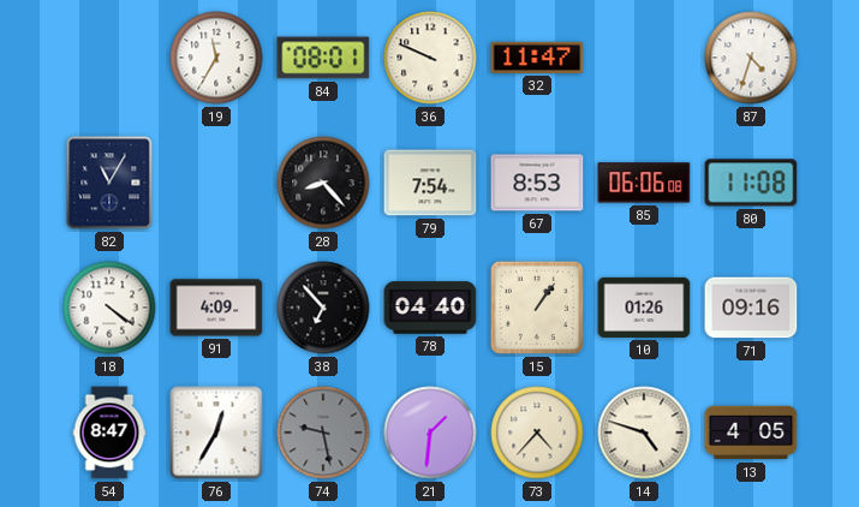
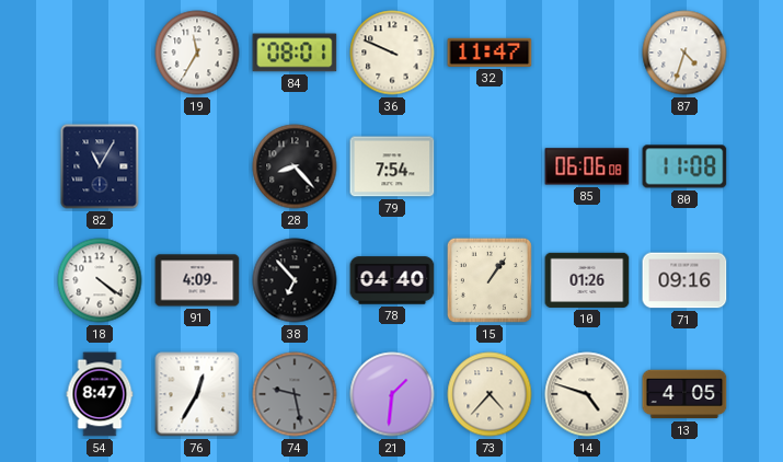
67: 8:53 -> none (537, 183)
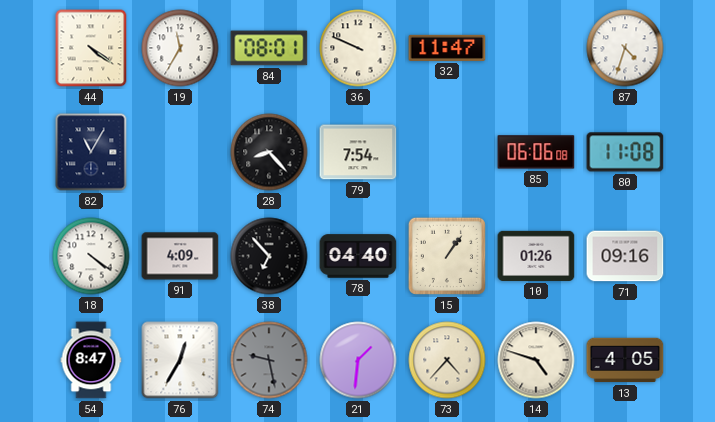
44: none -> 4:21 (91, 48)
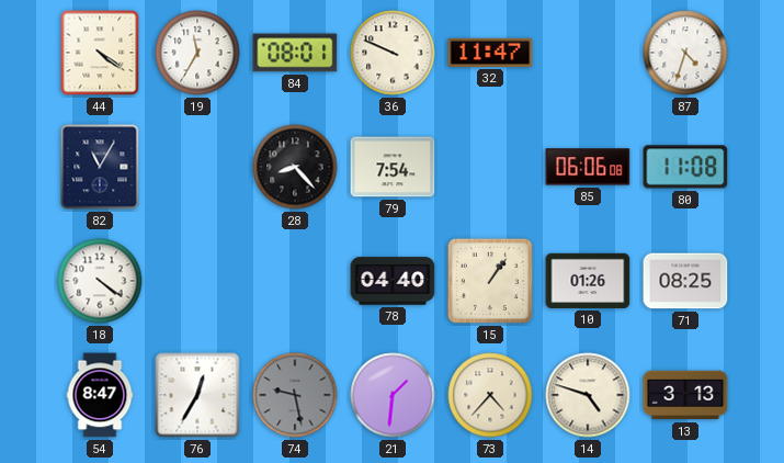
91: 4:09 -> none (180, 256)
38: 6:53 -> none (269, 256)
71: 09:16 -> 08:25 (685, 281)
13: 4:05 -> 3:13 (685, 395)
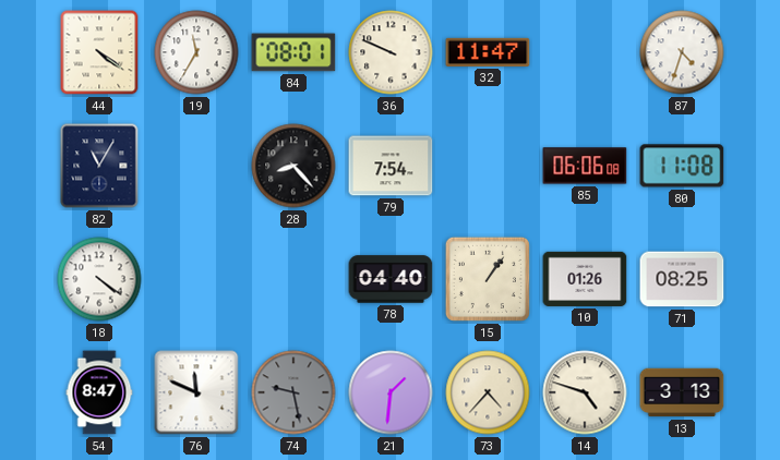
76: 12:35 -> 11:49 (196, 392)
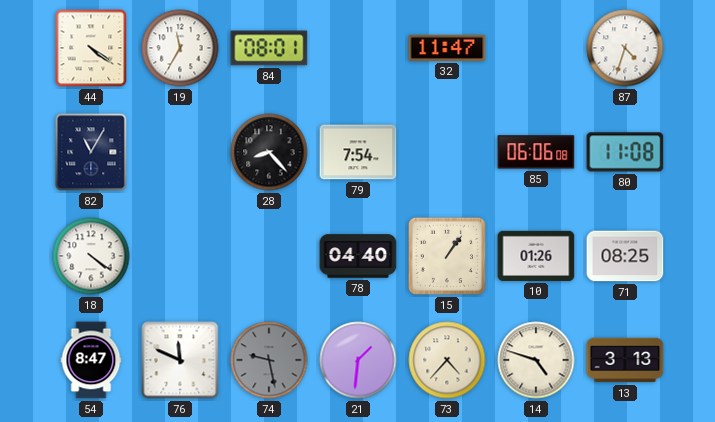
36: 9:49 -> none (391, 52)
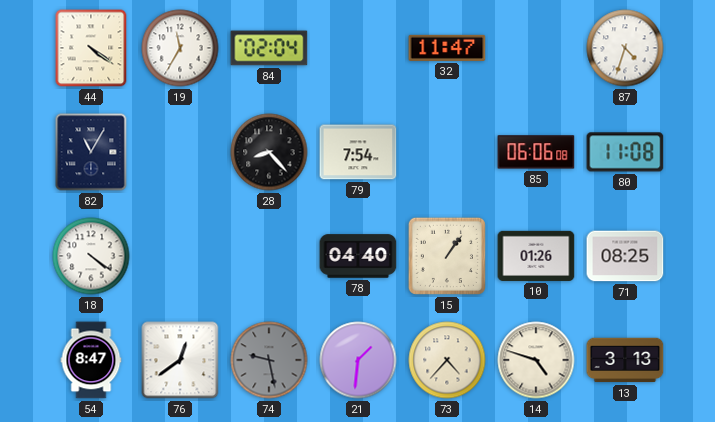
84: 08:01 -> 02:04 (269, 48)
76: 11:49 -> 12:39 (180, 360)
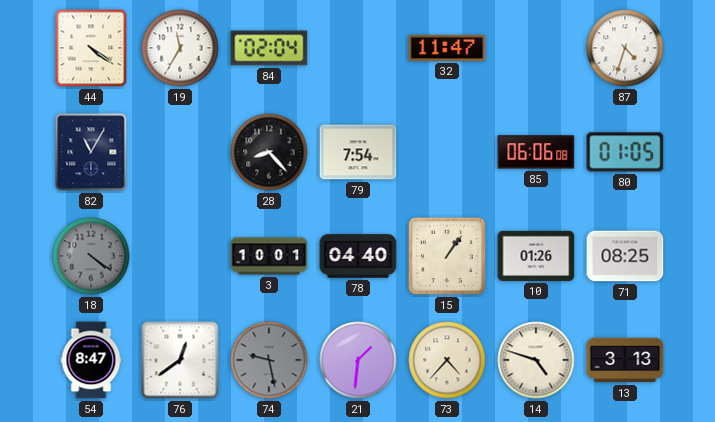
80: 11:08 -> 01:05 (625, 152)
18 dial: white -> grey (91, 256)
3: none -> 10:01 (269, 256)
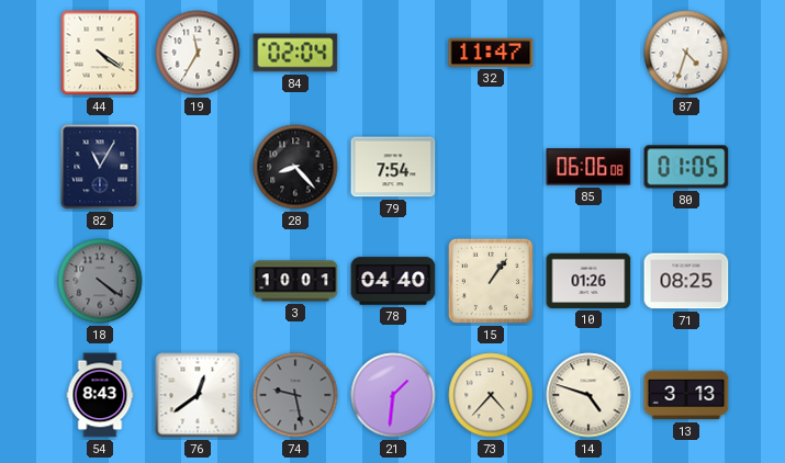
54: 8:47 -> 8:43 (100, 395)
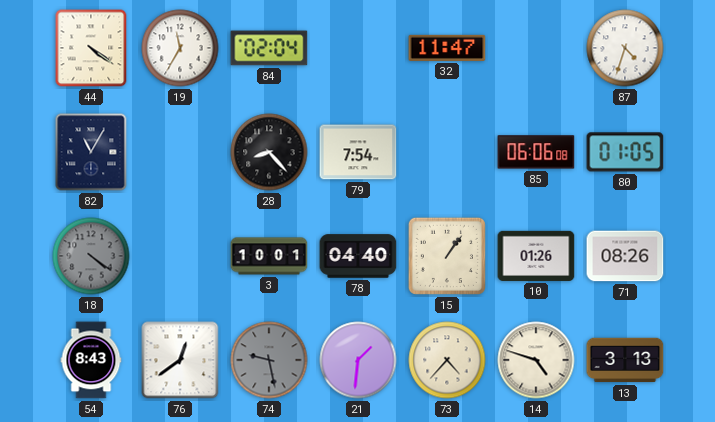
71: 08:25 -> 08:26 (625, 256)
